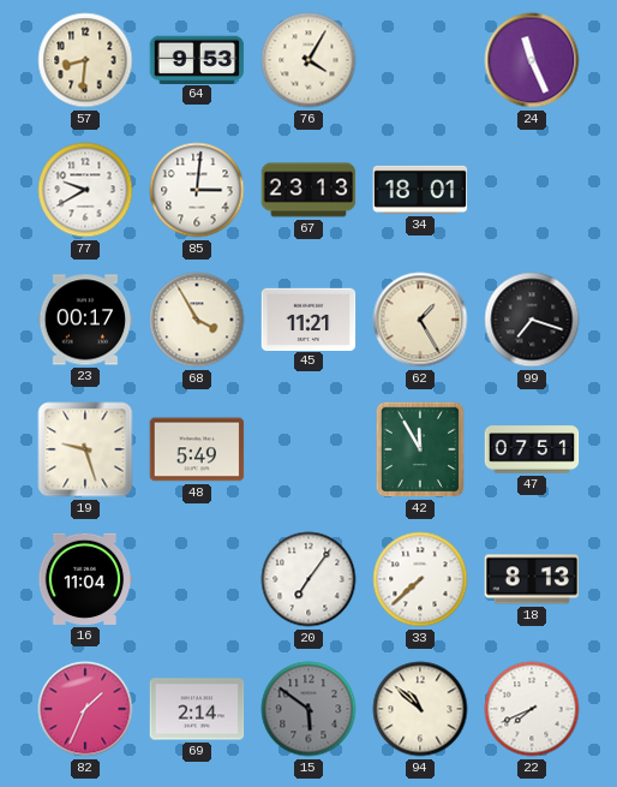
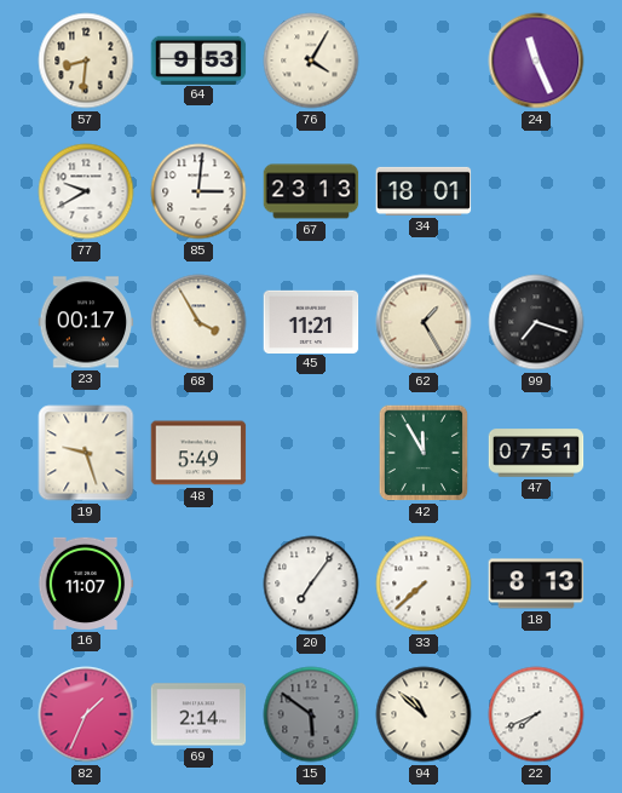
16: 11:04 -> 11:07 (86, 584)
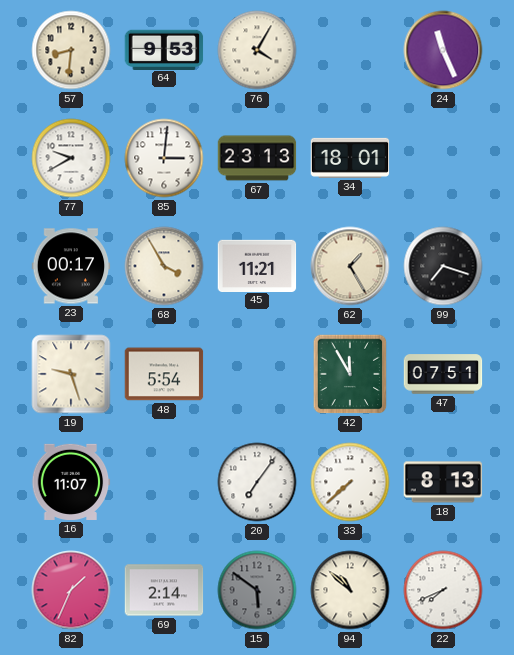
48: 5:49 -> 5:54 (164, 374)
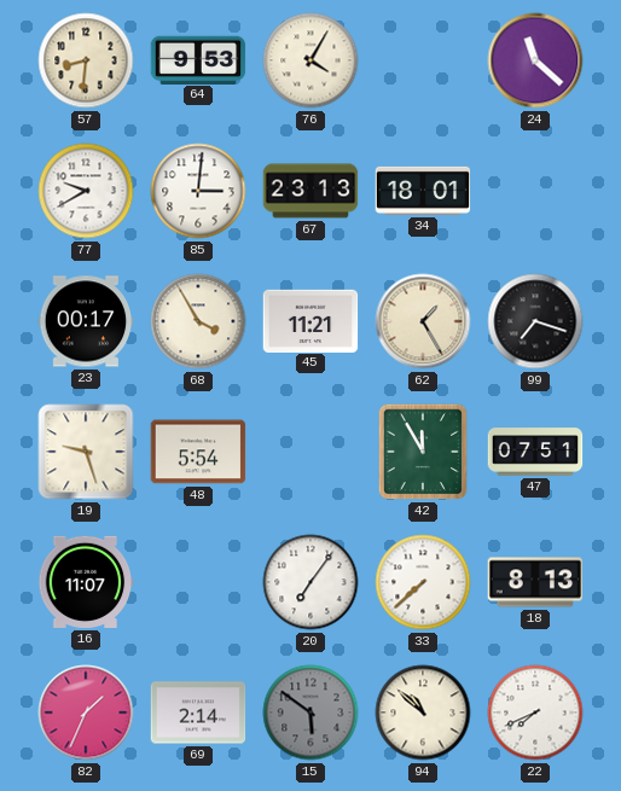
24: 11:26 -> 11:22 (535, 60)
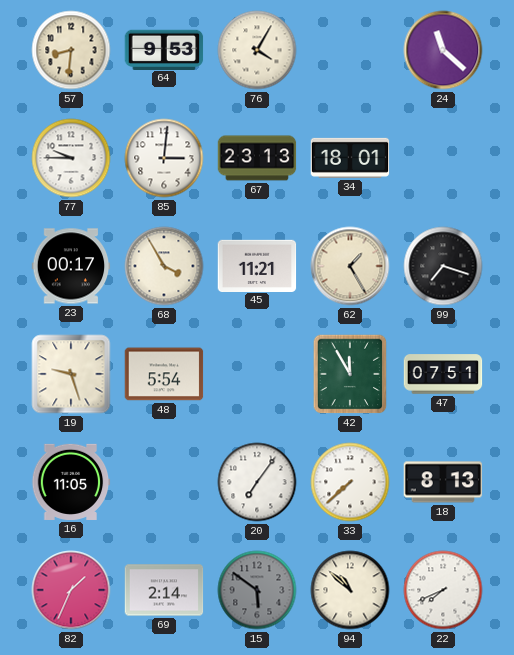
77: 9:40 -> 9:45 (71, 158)
16: 11:07 -> 11:05 (71, 482)
